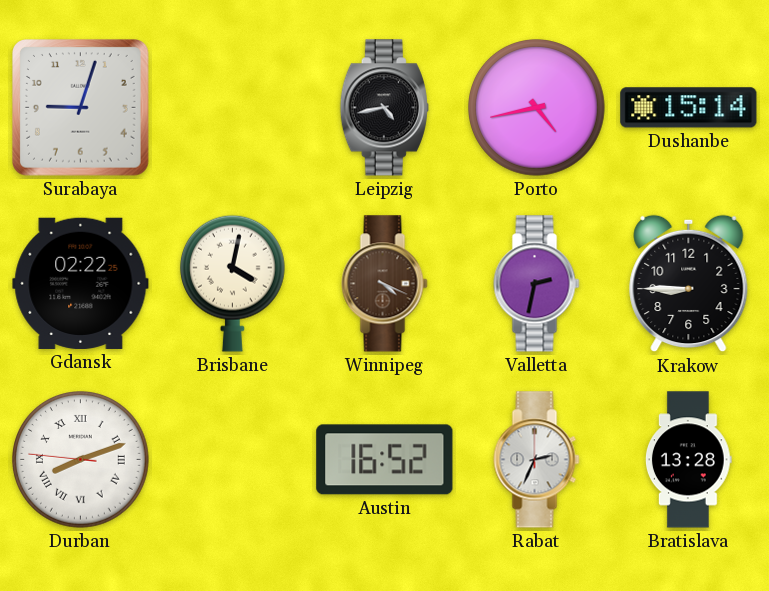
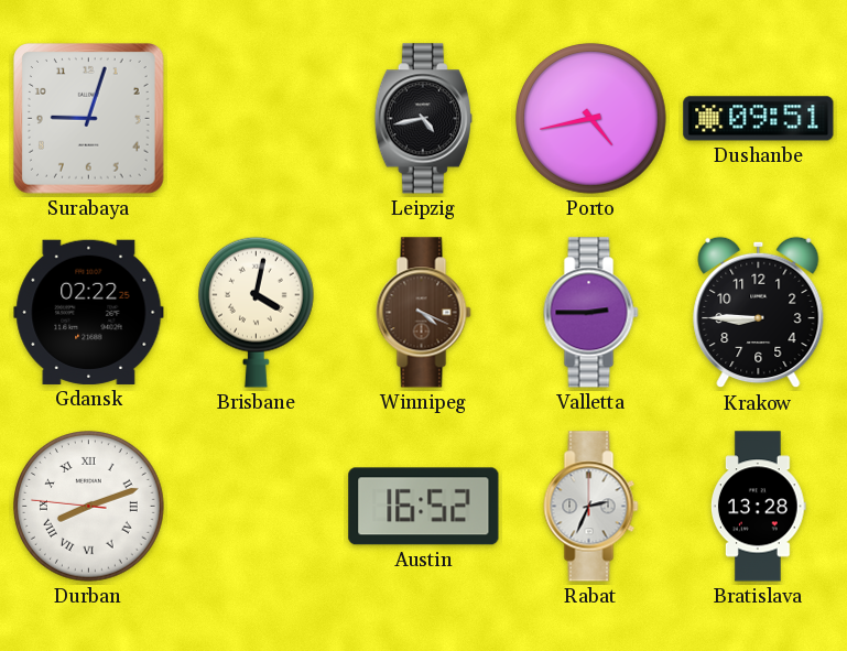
Dushanbe: 15:14 -> 09:51 (759, 119)
Valletta: 2:32 -> 2:45 (591, 313)
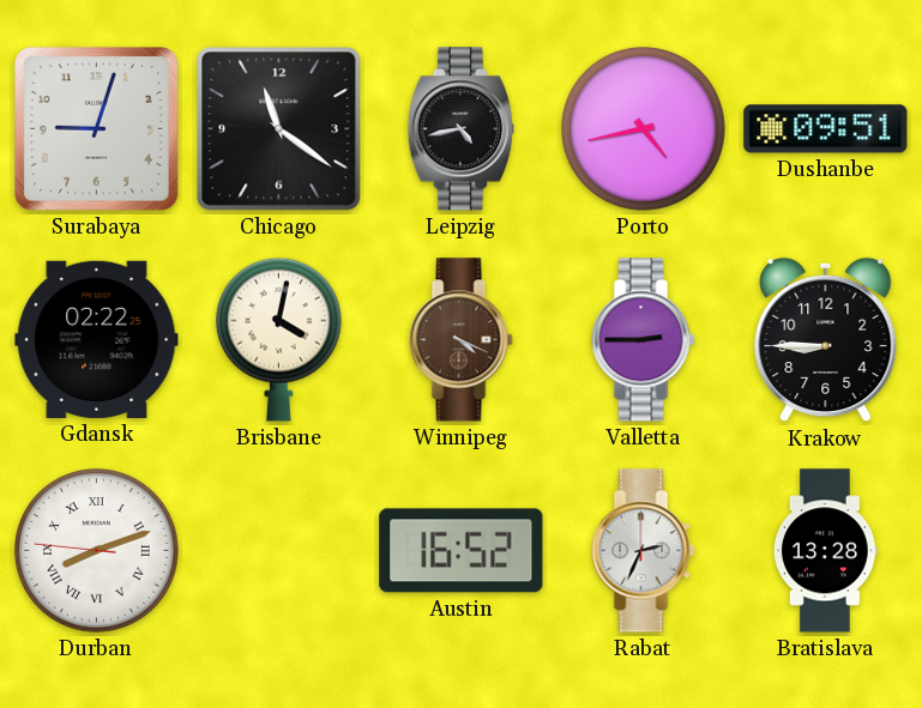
Chicago: none -> 11:21 (279, 129)
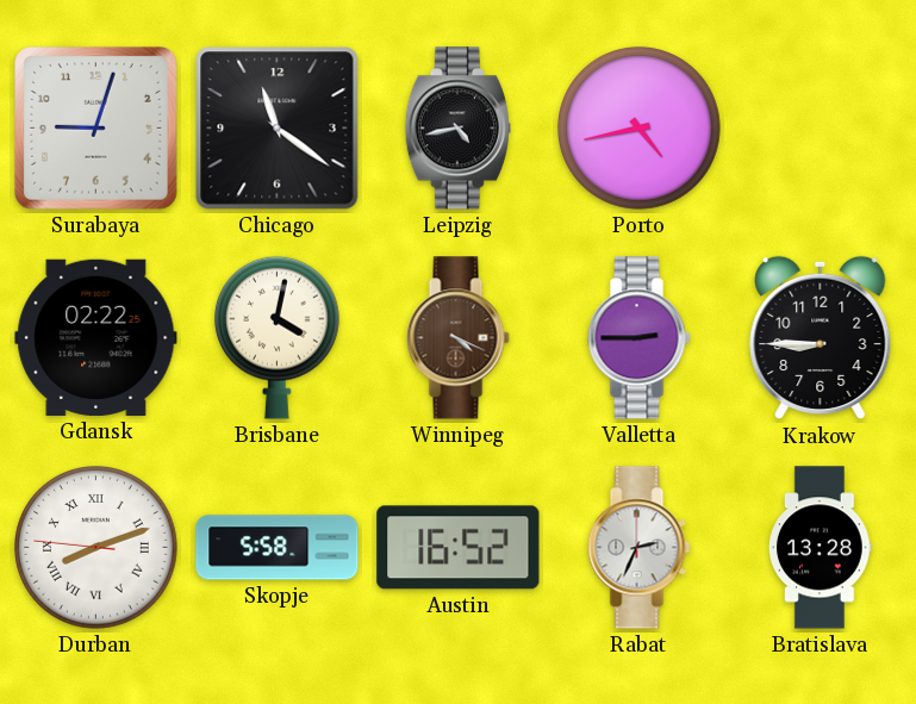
Dushanbe: 09:51 -> none (826, 129)
Skopje: none -> 5:58 (278, 548)
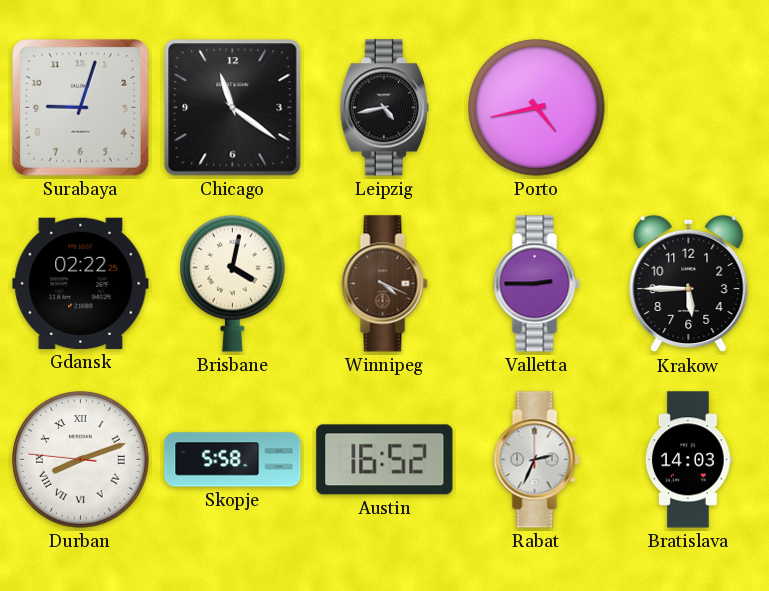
Krakow: 8:45 -> 5:45 (689, 284)
Bratislava: 13:28 -> 14:03 (688, 460)
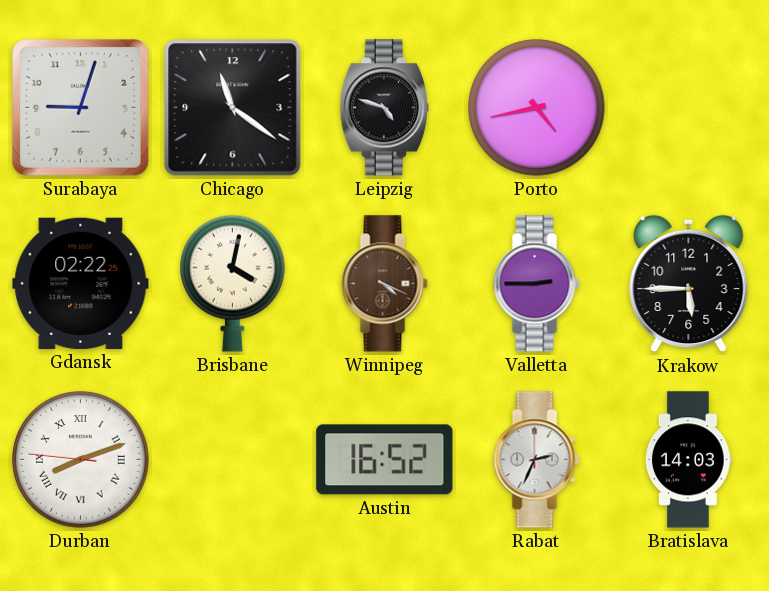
Leipzig: 4:43 -> 4:48 (384, 108)
Skopje: 5:58 -> none (233, 460)
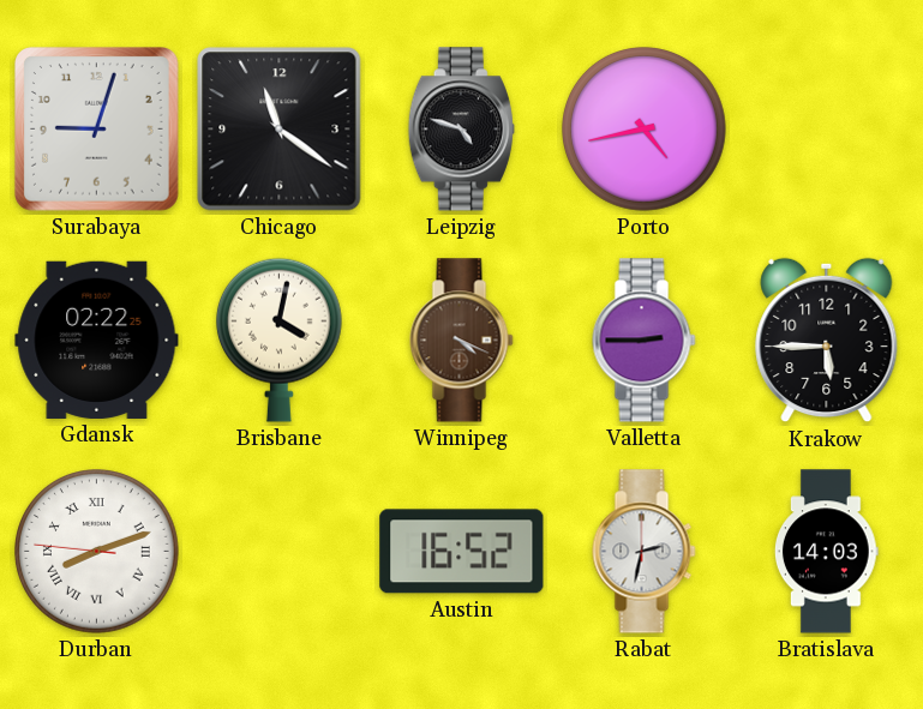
Rabat: 2:34 -> 2:32 (645, 552)
